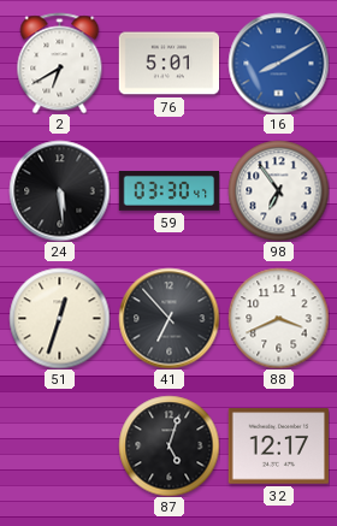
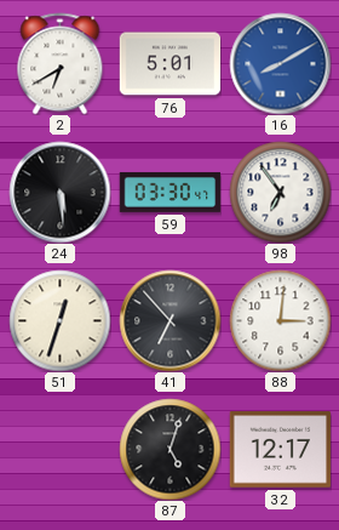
88: 3:41 -> 3:01 (280, 320)
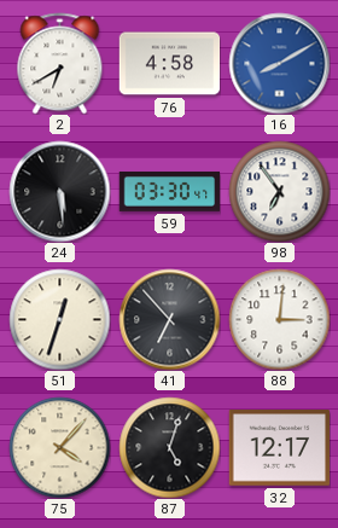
76: 5:01 -> 4:58 (169, 64)
75: none -> 4:07 (59, 447)
